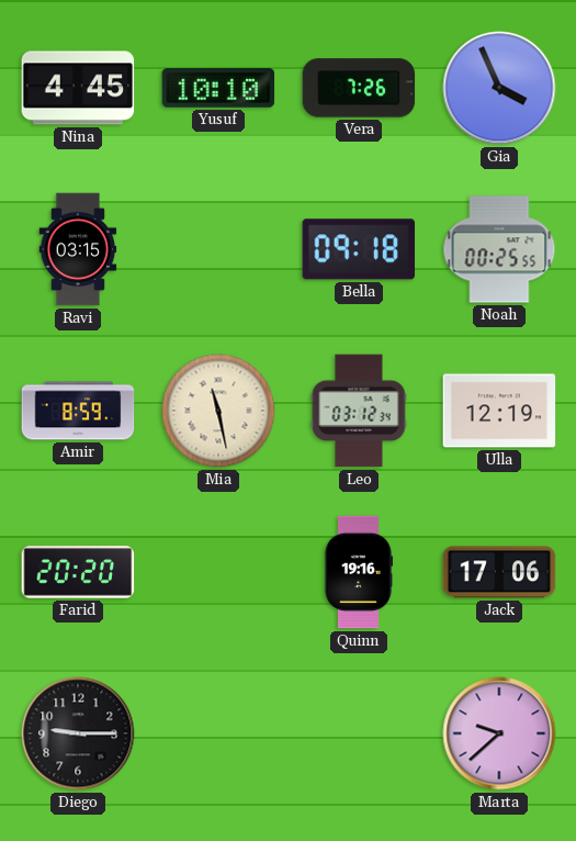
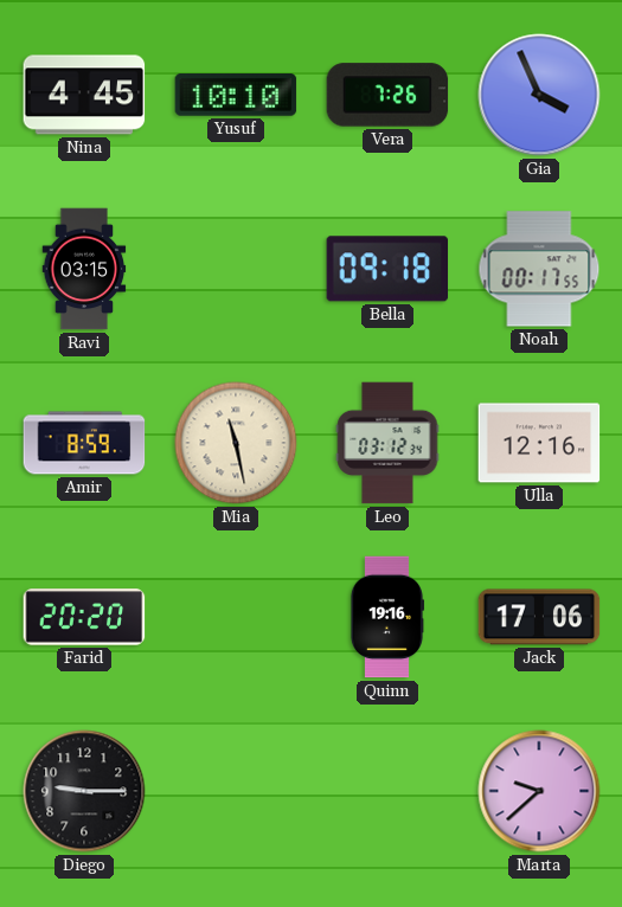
Noah: 00:25 -> 00:17 (539, 269)
Ulla: 12:19 -> 12:16 (539, 443)
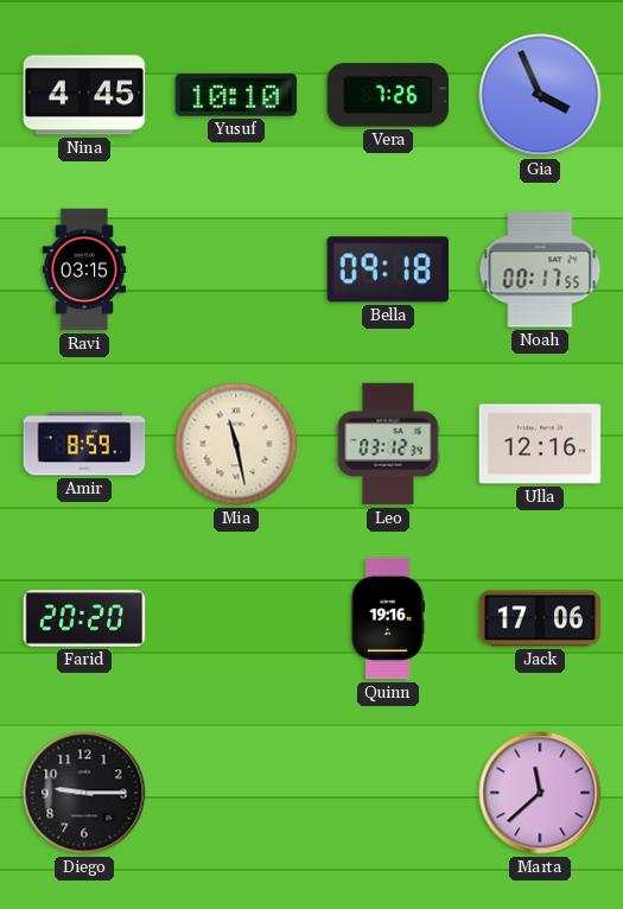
Marta: 9:38 -> 11:38 (540, 793)
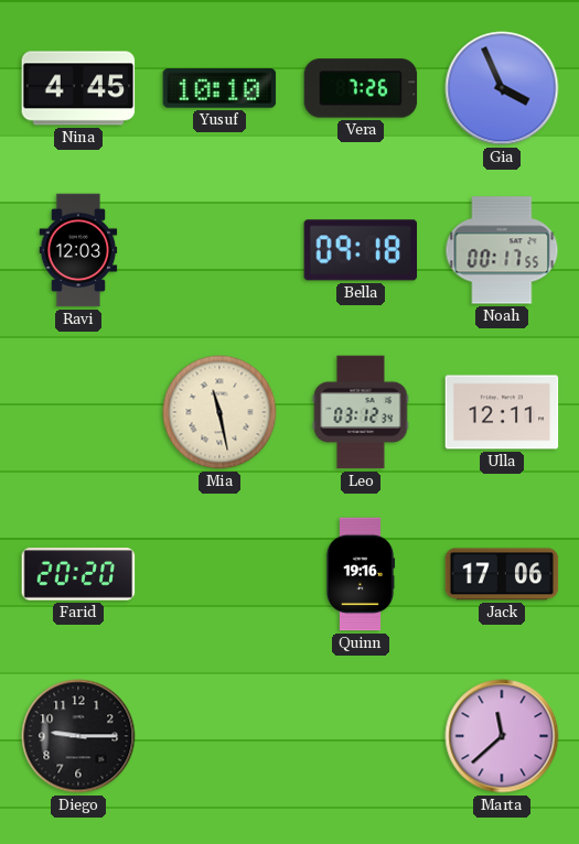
Ravi: 03:15 -> 12:03 (78, 250)
Amir: 8:59 -> none (84, 444)
Ulla: 12:16 -> 12:11 (502, 412)
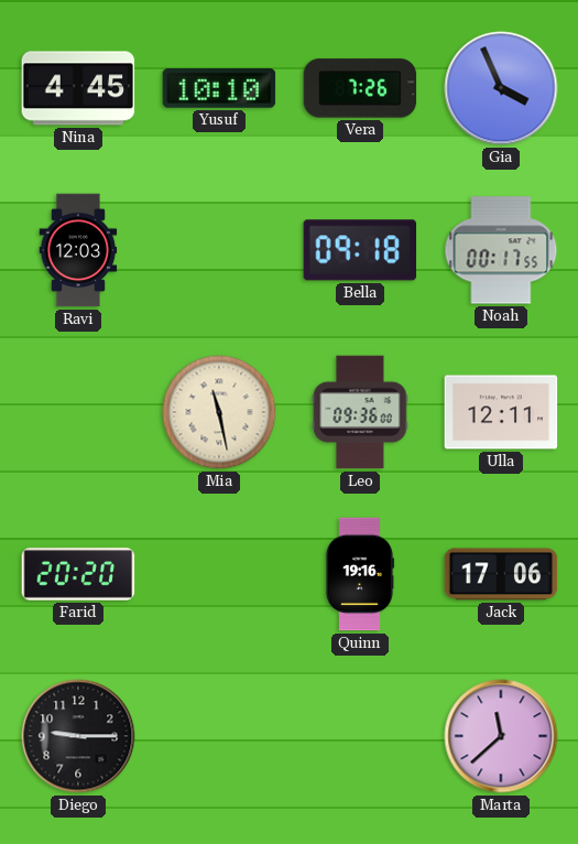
Leo: 03:12 -> 09:36 (360, 412)
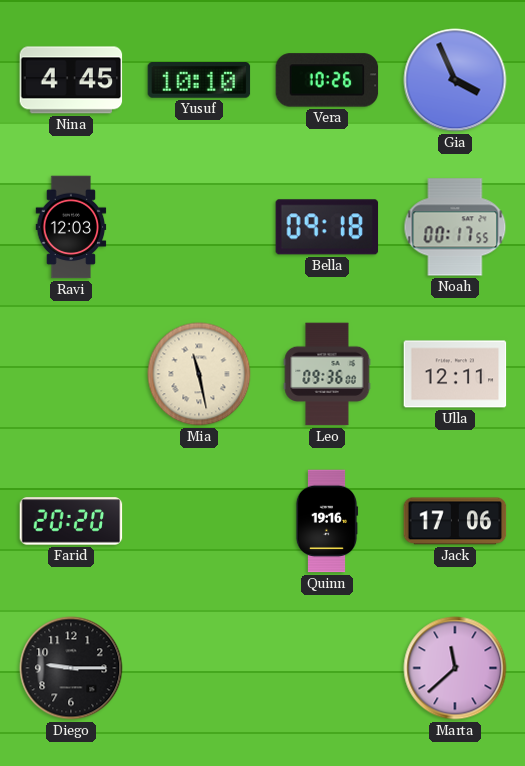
Vera: 7:26 -> 10:26 (327, 80)
